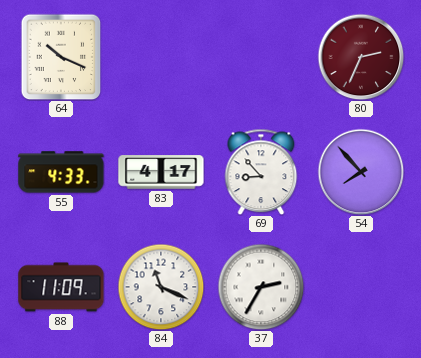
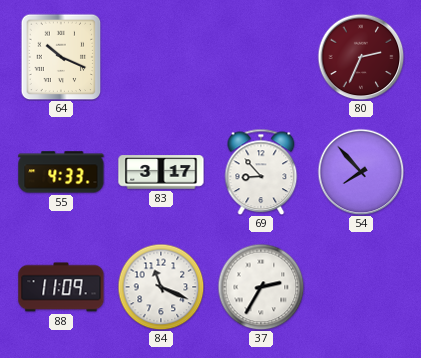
83: 4:17 -> 3:17 (161, 172)
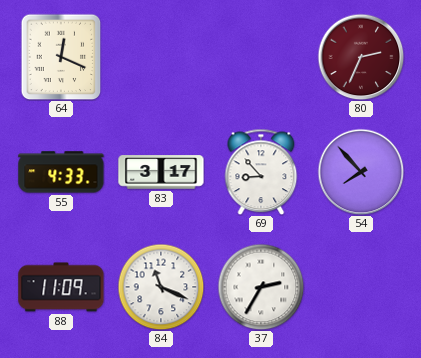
64: 10:19 -> 12:19 (61, 57)
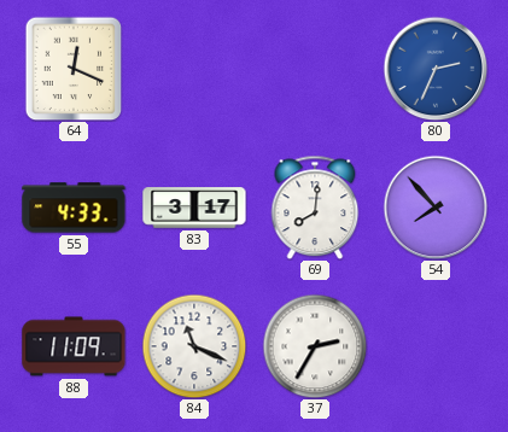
80 dial: burgundy -> blue (436, 69)
69: 8:53 -> 8:01 (315, 208)
